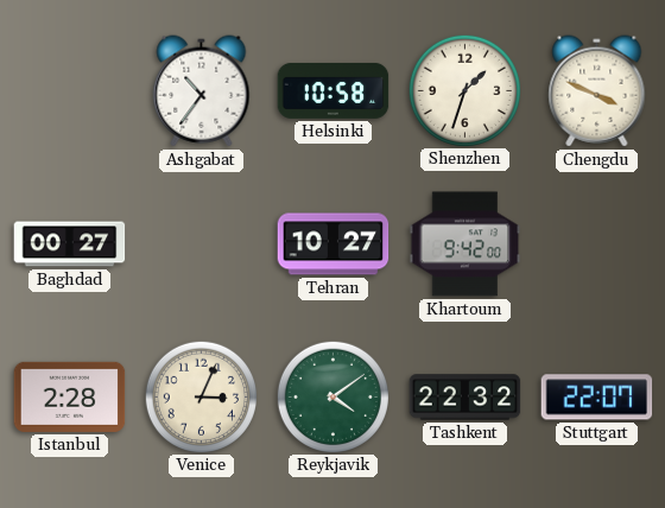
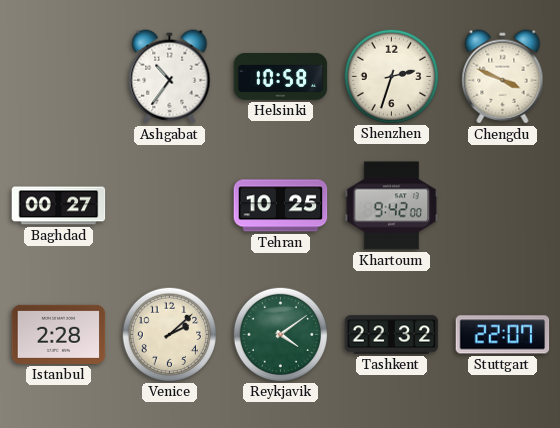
Shenzhen: 1:33 -> 2:33 (391, 76)
Tehran: 10:27 -> 10:25 (281, 206)
Venice: 3:04 -> 2:08 (169, 334)
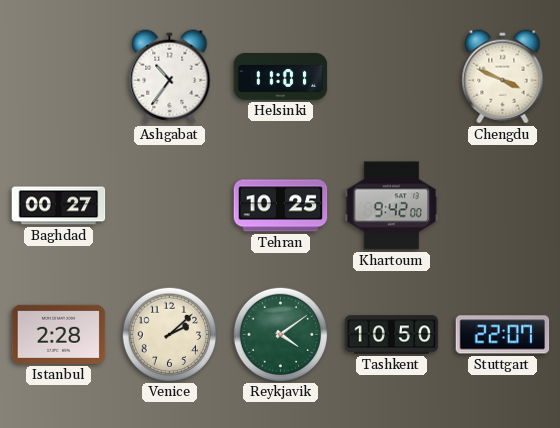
Helsinki: 10:58 -> 11:01 (281, 76)
Shenzhen: 2:33 -> none (391, 76)
Tashkent: 22:32 -> 10:50 (392, 335)
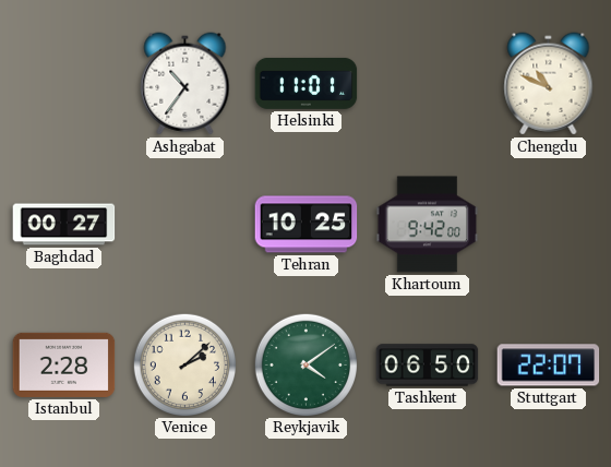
Chengdu: 3:49 -> 10:49 (549, 84)
Tashkent: 10:50 -> 06:50 (428, 366)
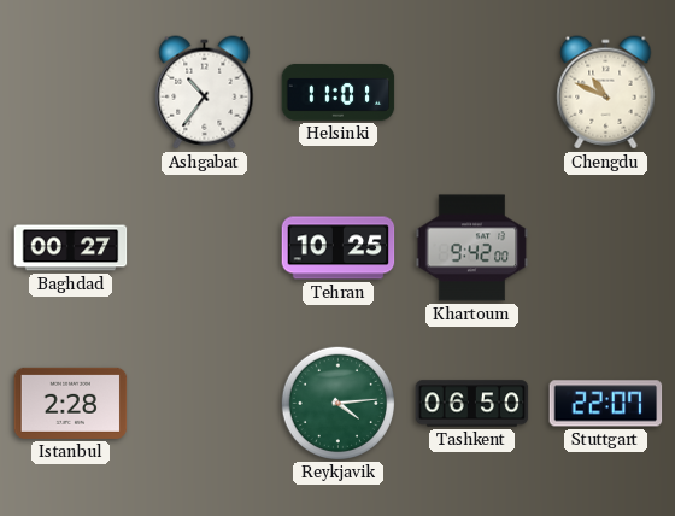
Venice: 2:08 -> none (184, 364)
Reykjavik: 4:09 -> 4:14 (337, 403)
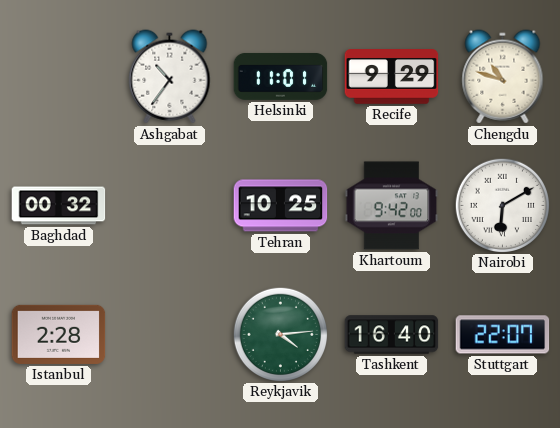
Recife: none -> 9:29 (392, 77)
Chengdu: 10:49 -> 10:48 (503, 77)
Baghdad: 00:27 -> 00:32 (59, 206)
Nairobi: none -> 6:10 (502, 205)
Tashkent: 06:50 -> 16:40 (392, 335)
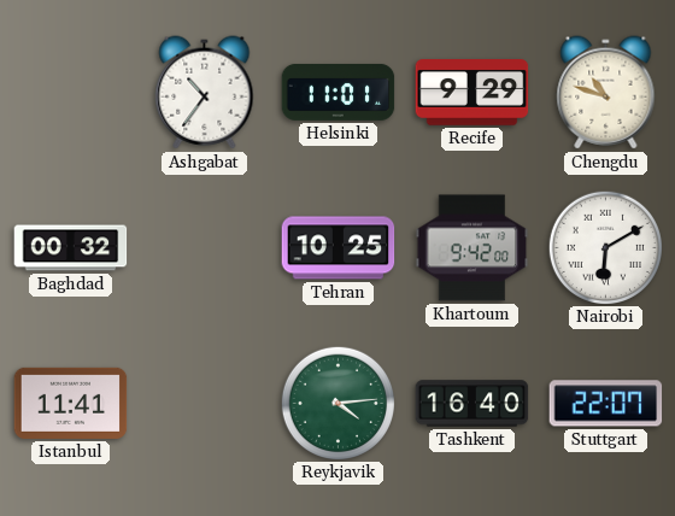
Istanbul: 2:28 -> 11:41 (71, 403)
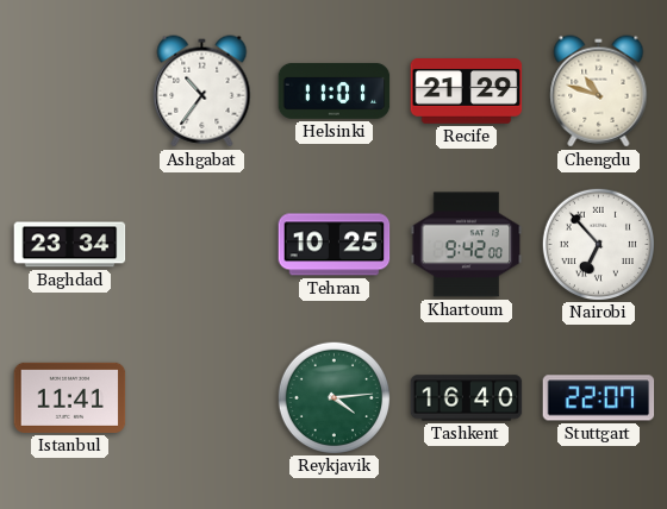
Recife: 9:29 -> 21:29 (467, 92)
Baghdad: 00:32 -> 23:34 (70, 245)
Nairobi: 6:10 -> 6:53 (598, 244)
